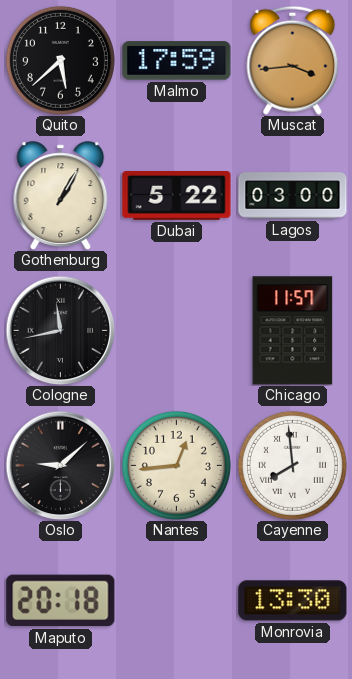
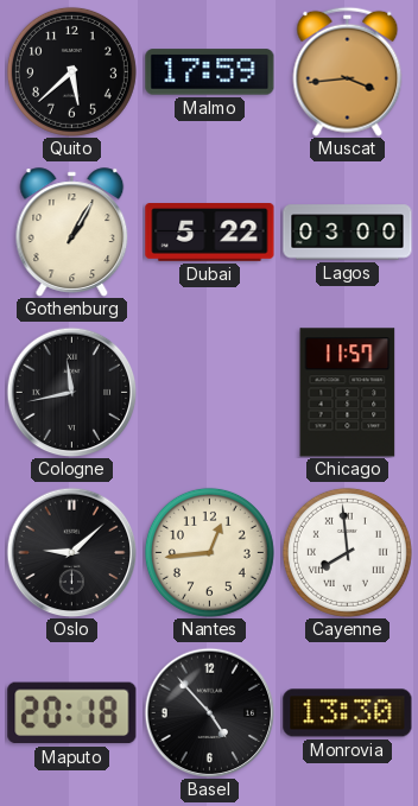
Basel: none -> 4:53 (209, 712)
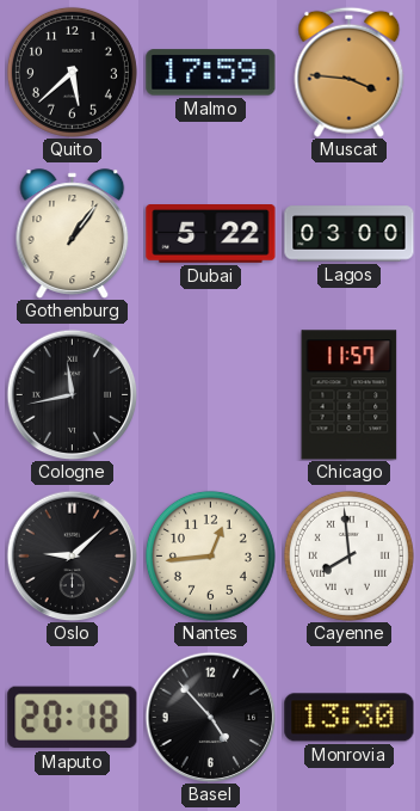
Muscat: 3:44 -> 3:46 (350, 72)
Gothenburg: 1:05 -> 1:06 (73, 234)
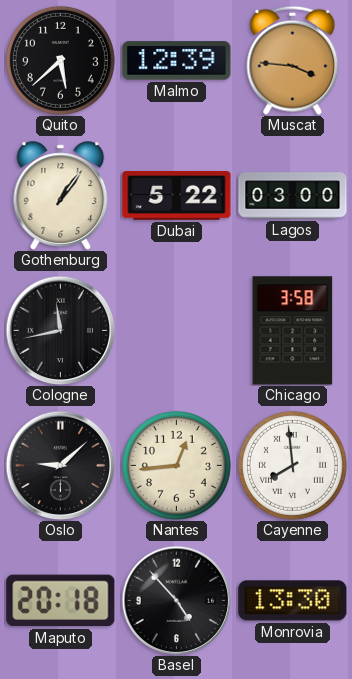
Malmo: 17:59 -> 12:39 (177, 61)
Chicago: 11:57 -> 3:58 (293, 331)
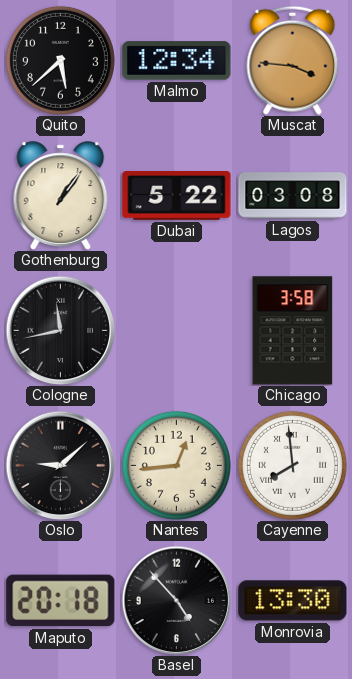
Malmo: 12:39 -> 12:34 (177, 61)
Lagos: 03:00 -> 03:08 (293, 196)
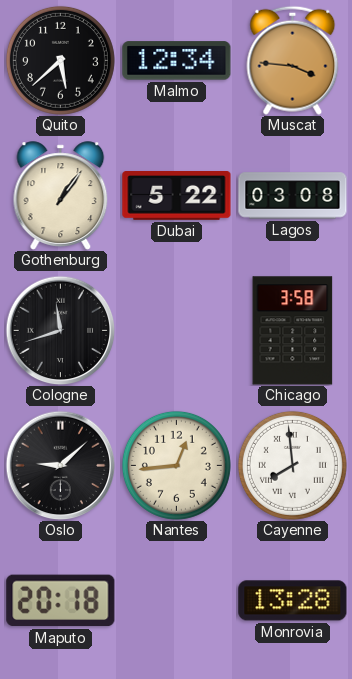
Cologne: 11:43 -> 11:42 (60, 330)
Basel: 4:53 -> none (176, 600)
Monrovia: 13:30 -> 13:28 (293, 601)
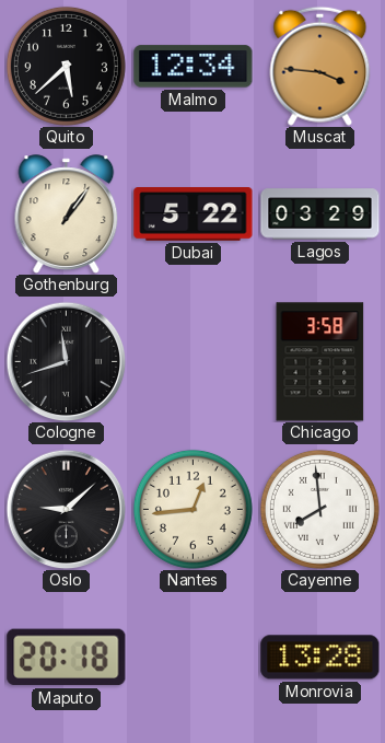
Lagos: 03:08 -> 03:29 (320, 214)
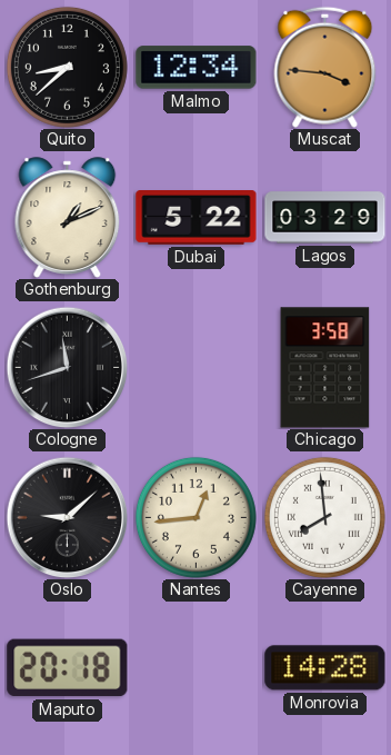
Quito: 5:38 -> 8:38 (67, 67)
Gothenburg: 1:06 -> 1:11 (68, 218)
Monrovia: 13:28 -> 14:28 (325, 668)
